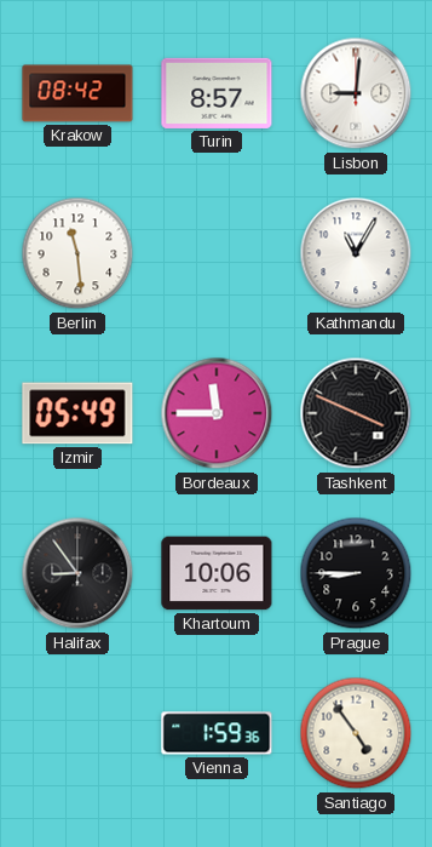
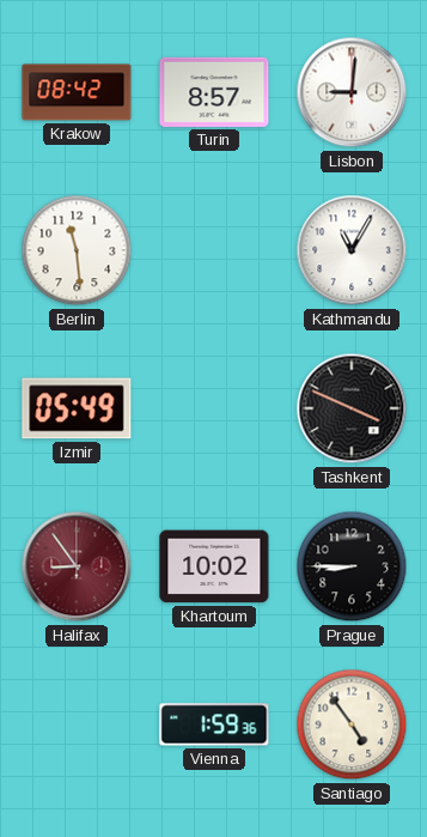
Bordeaux: 11:45 -> none (217, 413)
Halifax dial: black -> burgundy (77, 566)
Khartoum: 10:06 -> 10:02 (214, 566)
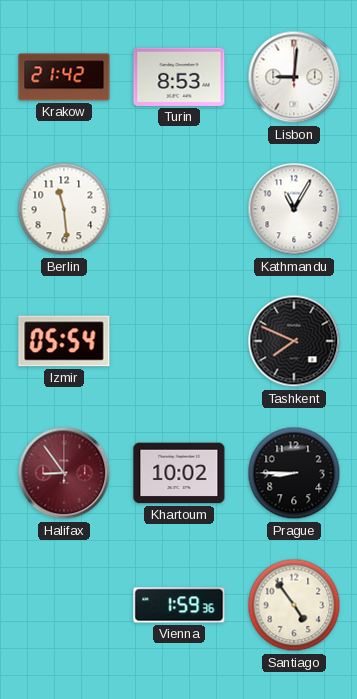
Krakow: 08:42 -> 21:42 (64, 77)
Turin: 8:57 -> 8:53 (179, 77)
Izmir: 05:49 -> 05:54 (64, 341)
Tashkent: 3:49 -> 7:49 (294, 341)
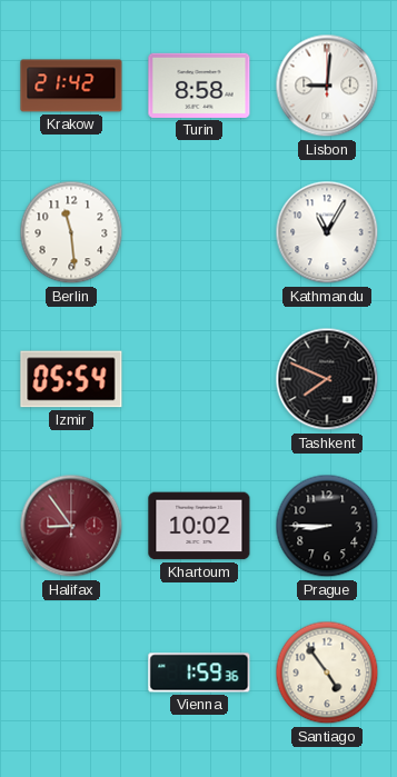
Turin: 8:53 -> 8:58 (199, 86)
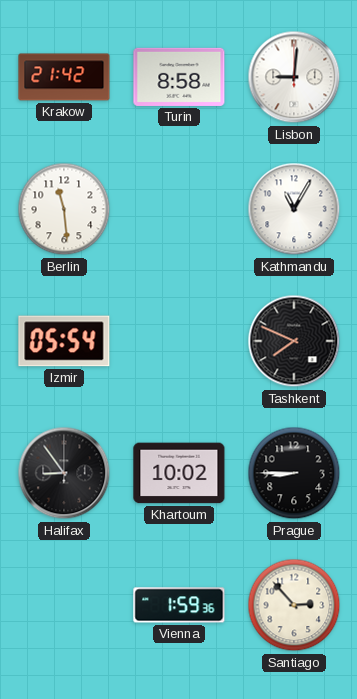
Halifax dial: burgundy -> black (64, 473)
Santiago: 4:54 -> 2:53 (294, 605)
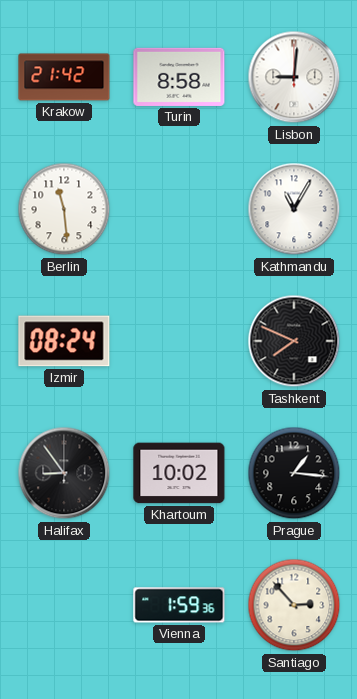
Izmir: 05:54 -> 08:24 (64, 341)
Prague: 8:45 -> 1:16 (294, 473)
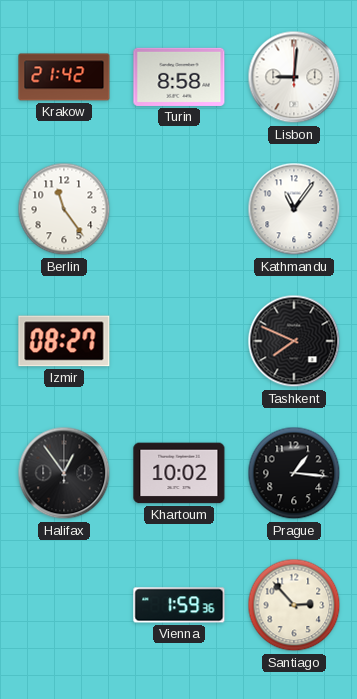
Berlin: 11:29 -> 11:24 (64, 209)
Kathmandu: 11:05 -> 11:06 (294, 209)
Izmir: 08:24 -> 08:27 (64, 341)
Halifax: 8:54 -> 12:54 (64, 473)
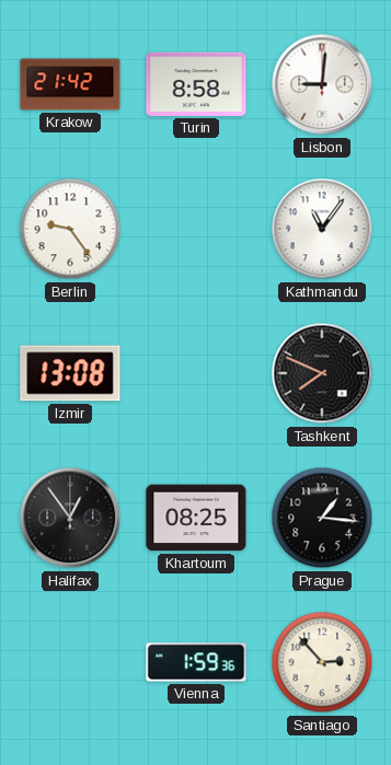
Berlin: 11:24 -> 9:24 (70, 229)
Izmir: 08:27 -> 13:08 (70, 373)
Khartoum: 10:02 -> 08:25 (196, 518)
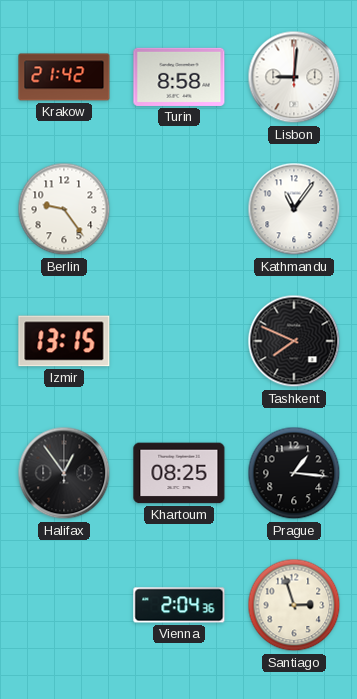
Izmir: 13:08 -> 13:15 (64, 341)
Vienna: 1:59 -> 2:04 (179, 605)
Santiago: 2:53 -> 2:57 (294, 605)
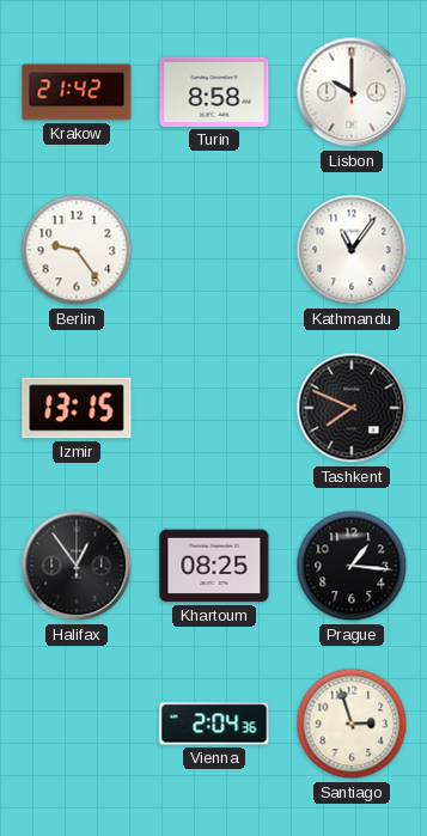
Lisbon: 9:01 -> 10:00 (352, 92)
